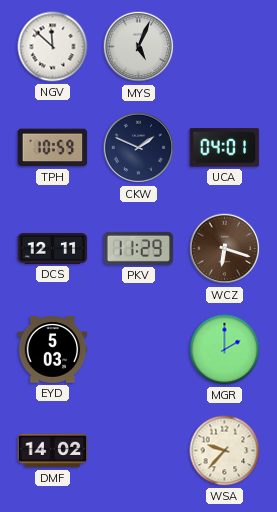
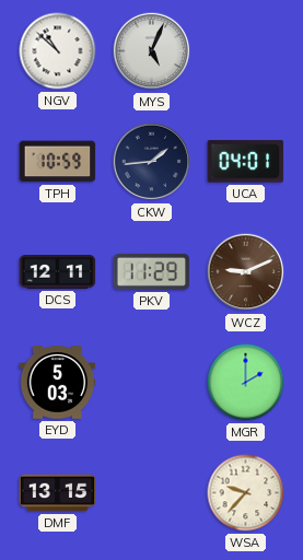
NGV: 11:52 -> 10:52 (58, 51)
CKW: 1:49 -> 1:44 (152, 162)
WCZ: 6:18 -> 9:11 (246, 272)
DMF: 14:02 -> 13:15 (58, 493)
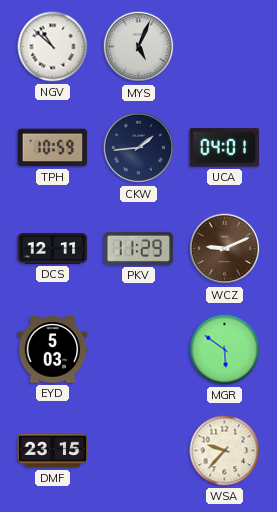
MGR: 2:00 -> 5:51 (225, 350)
DMF: 13:15 -> 23:15 (53, 451)
